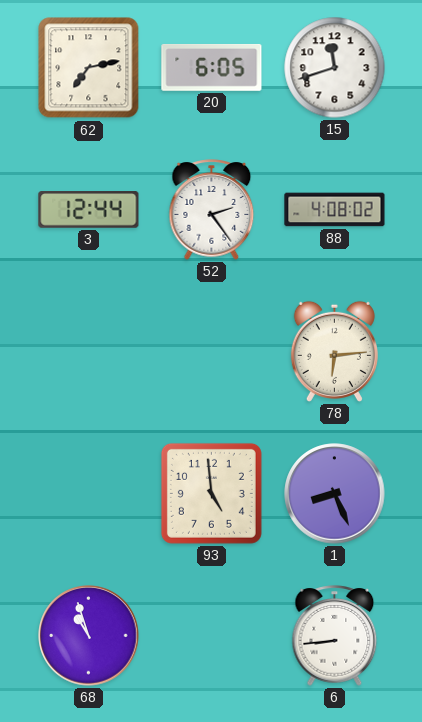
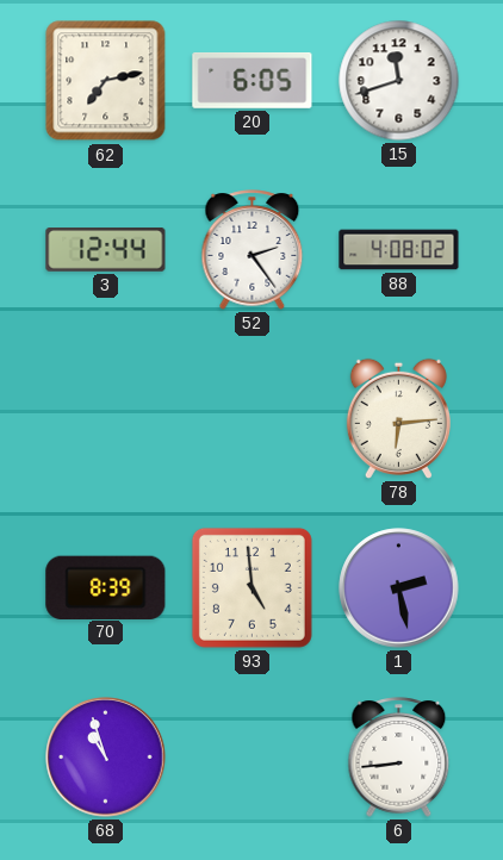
70: none -> 8:39 (106, 587)
1: 8:26 -> 2:28 (399, 588)
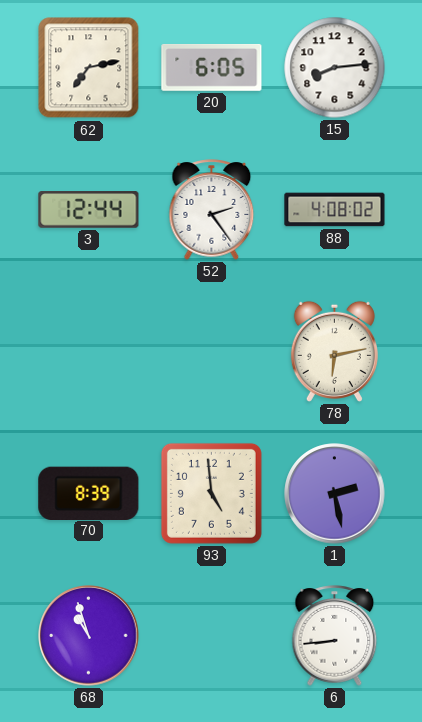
15: 11:42 -> 8:14 (335, 68)
78: 6:14 -> 6:13 (334, 351)
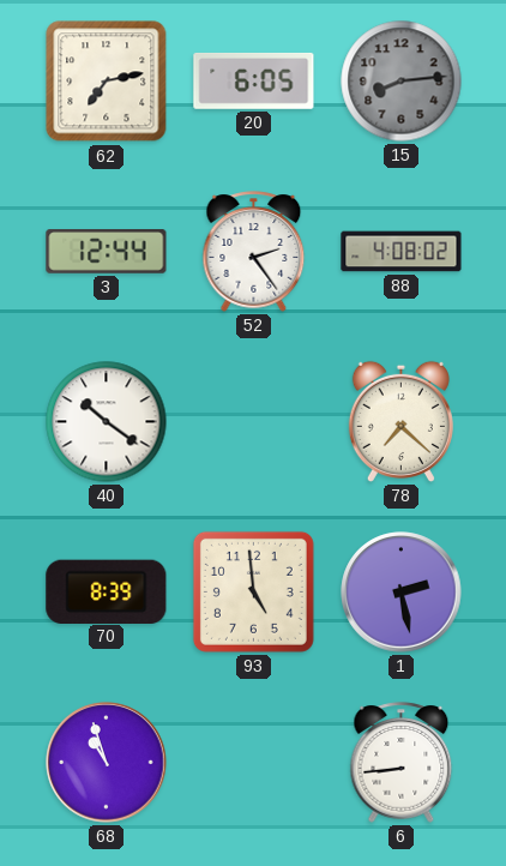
15 dial: white -> grey (402, 82)
40: none -> 10:21 (107, 422)
78: 6:13 -> 7:22 (400, 421)
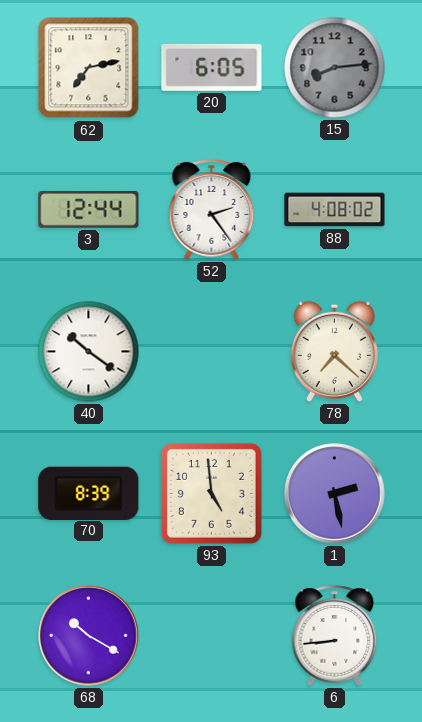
68: 10:57 -> 10:20 (89, 636)
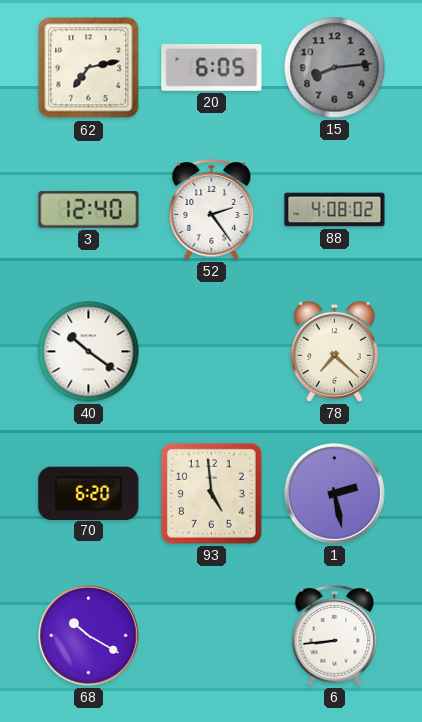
3: 12:44 -> 12:40 (89, 210)
70: 8:39 -> 6:20 (89, 493)
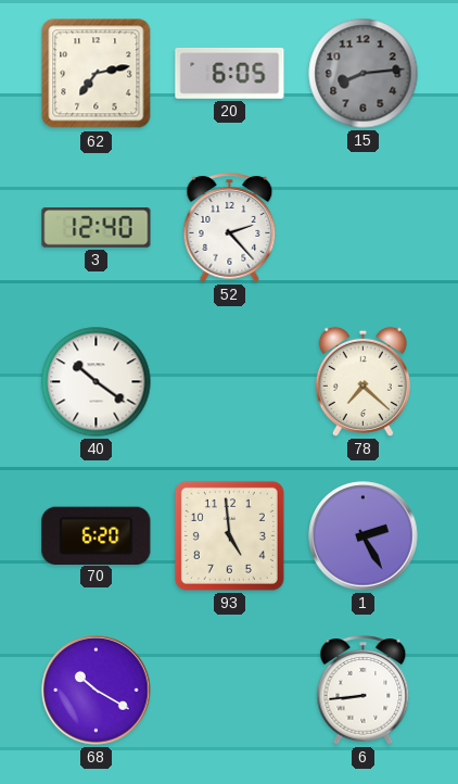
52: 2:24 -> 2:23 (230, 228)
88: 4:08 -> none (335, 210)
1: 2:28 -> 2:25 (364, 536)
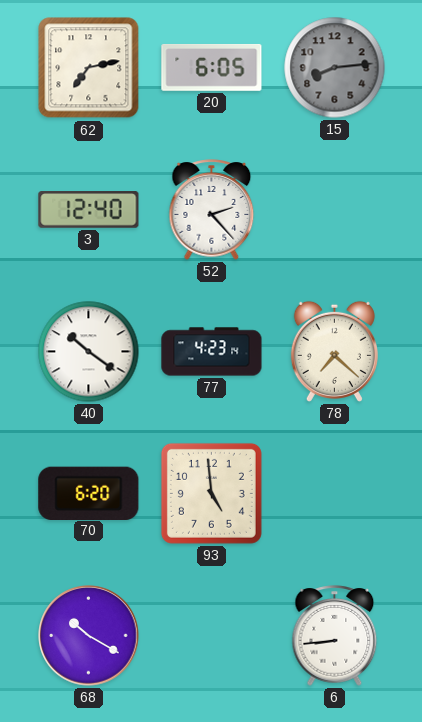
77: none -> 4:23 (212, 352)
1: 2:25 -> none (364, 536)
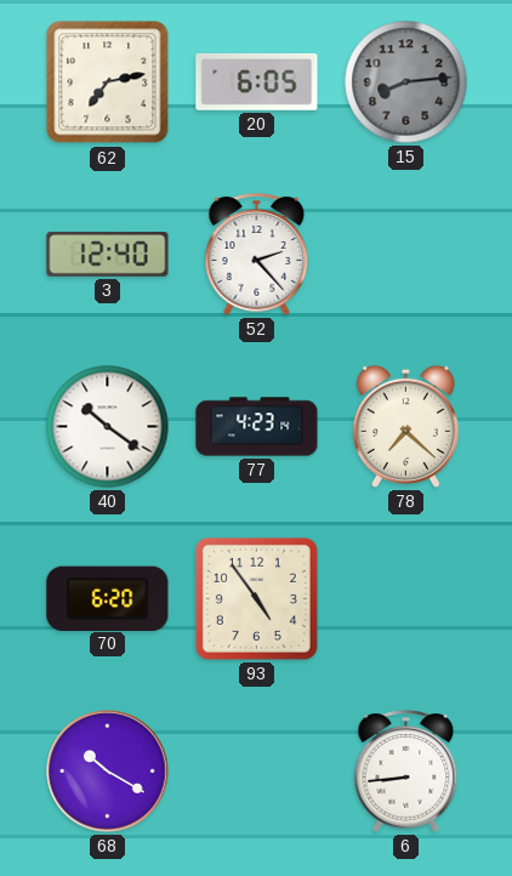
93: 4:59 -> 4:54 (256, 598)
